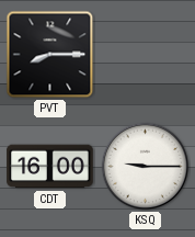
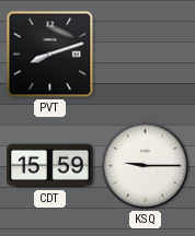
PVT: 8:15 -> 8:12 (50, 55)
CDT: 16:00 -> 15:59 (50, 166)
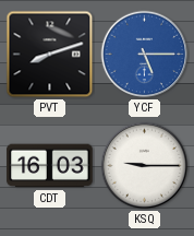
YCF: none -> 5:15 (145, 55)
CDT: 15:59 -> 16:03 (50, 166)
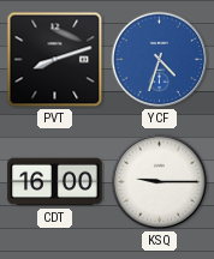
YCF: 5:15 -> 4:33 (160, 60)
CDT: 16:03 -> 16:00 (55, 182)
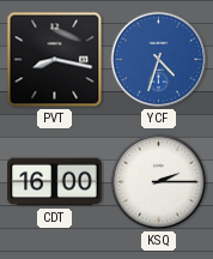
PVT: 8:12 -> 8:17 (55, 60)
KSQ: 9:15 -> 2:15 (159, 182)
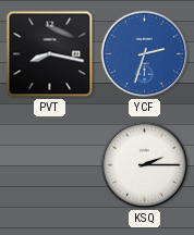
YCF: 4:33 -> 2:33 (145, 54)
CDT: 16:00 -> none (55, 182)
